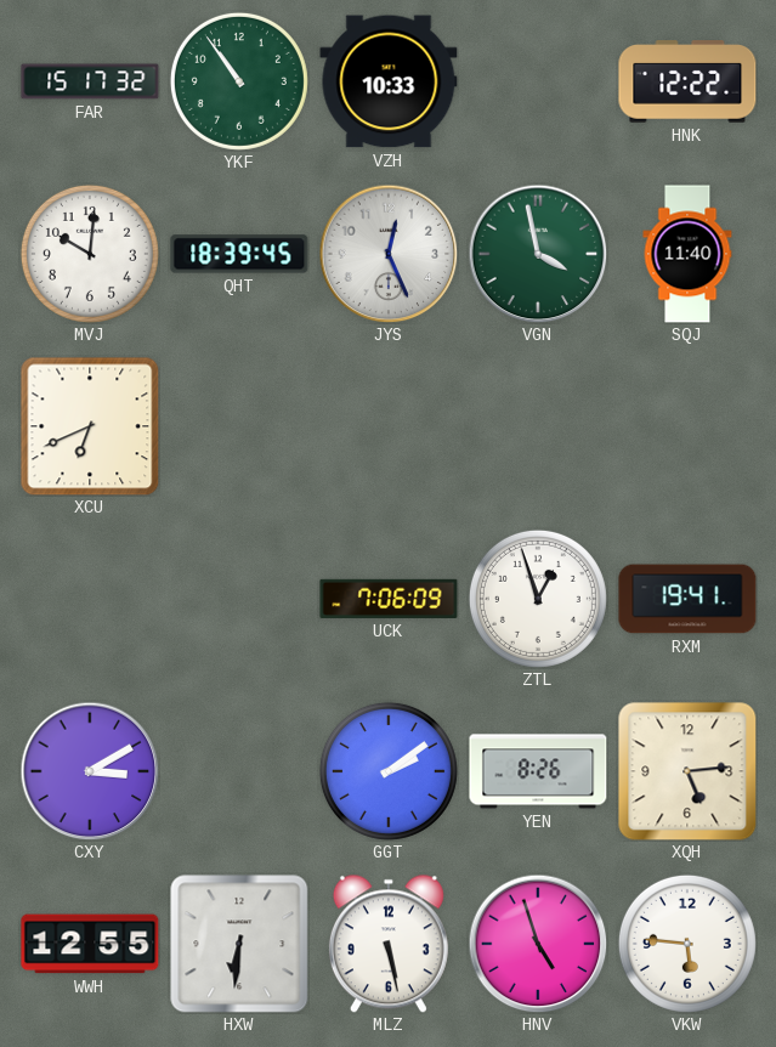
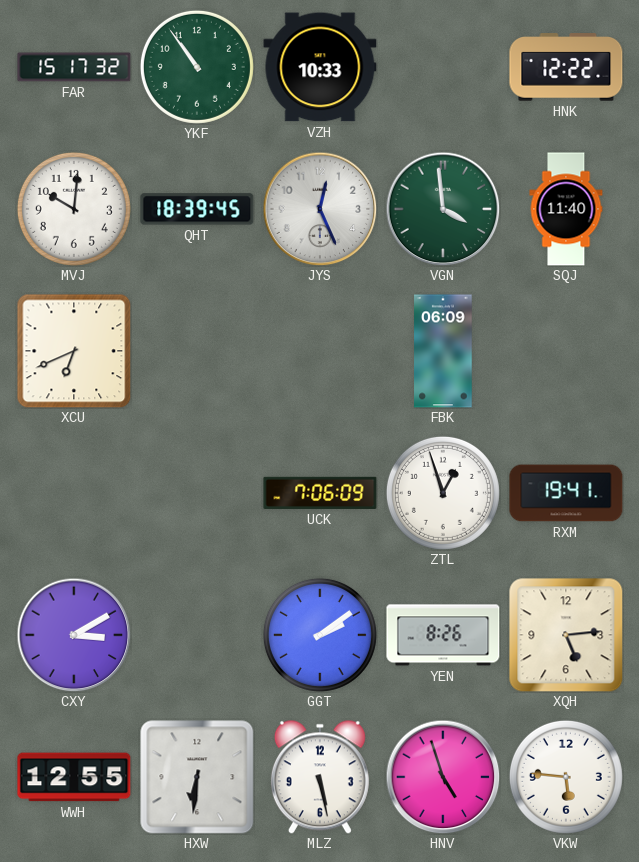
VGN: 3:58 -> 3:59 (443, 209)
FBK: none -> 06:09 (443, 351)
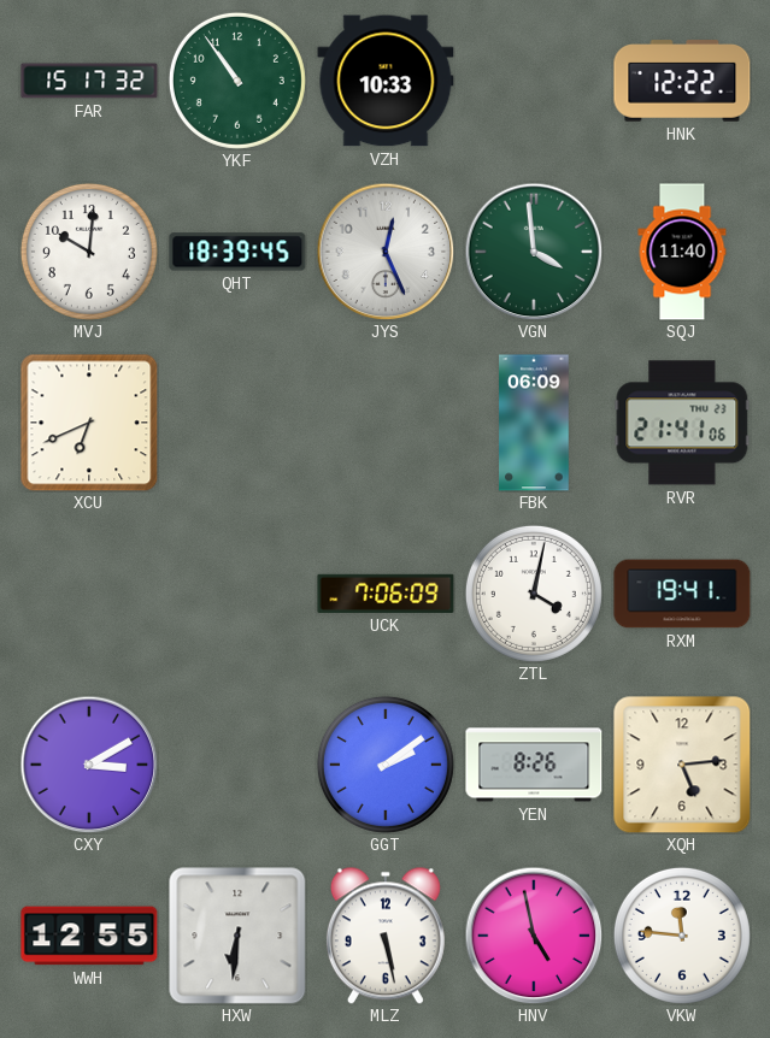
RVR: none -> 21:41 (682, 423)
ZTL: 12:57 -> 4:02 (534, 594)
HNV: 4:57 -> 4:58 (534, 936)
VKW: 5:46 -> 11:46 (682, 936)
